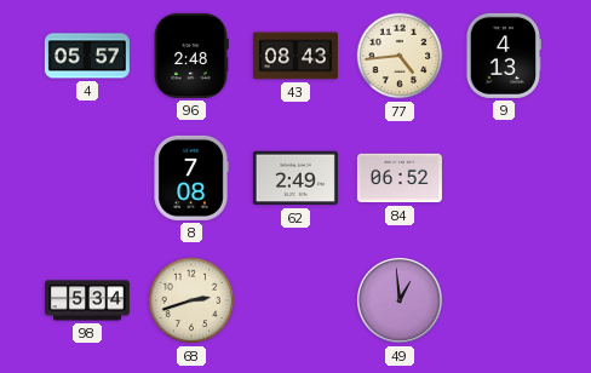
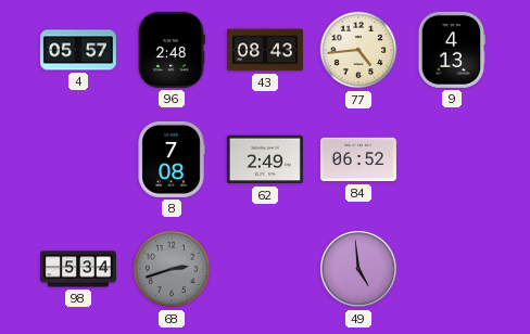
68 dial: cream -> grey (172, 269)
49: 12:59 -> 4:59 (358, 269)
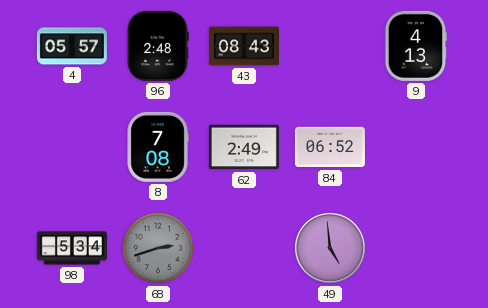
77: 4:44 -> none (358, 50)
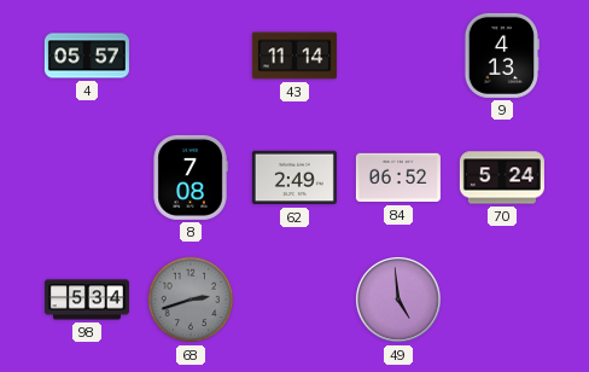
96: 2:48 -> none (158, 46)
43: 08:43 -> 11:14 (294, 56)
70: none -> 5:24 (502, 178)
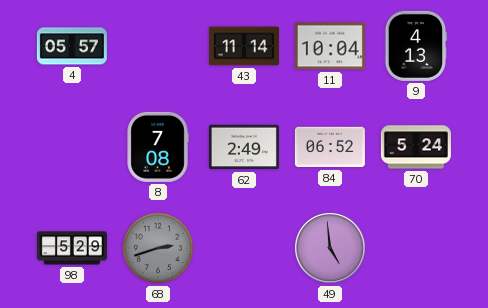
11: none -> 10:04 (330, 46)
98: 5:34 -> 5:29 (72, 248)
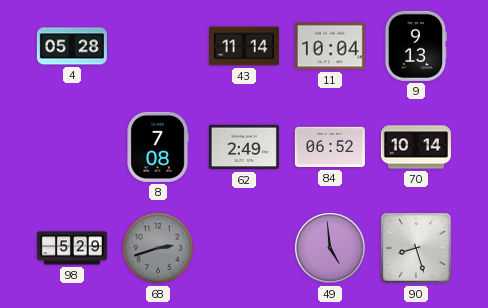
4: 05:57 -> 05:28 (72, 46)
9: 4:13 -> 9:13 (415, 46)
70: 5:24 -> 10:14 (416, 147)
90: none -> 8:27 (416, 248)
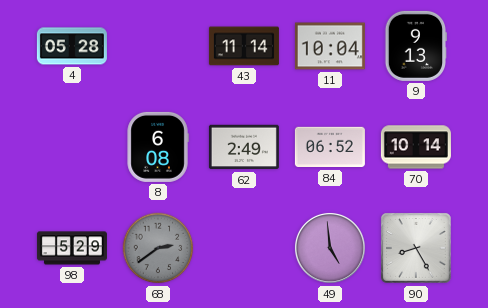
8: 7:08 -> 6:08 (158, 147)
68: 2:42 -> 2:39 (158, 248)
90: 8:27 -> 8:25 (416, 248)
